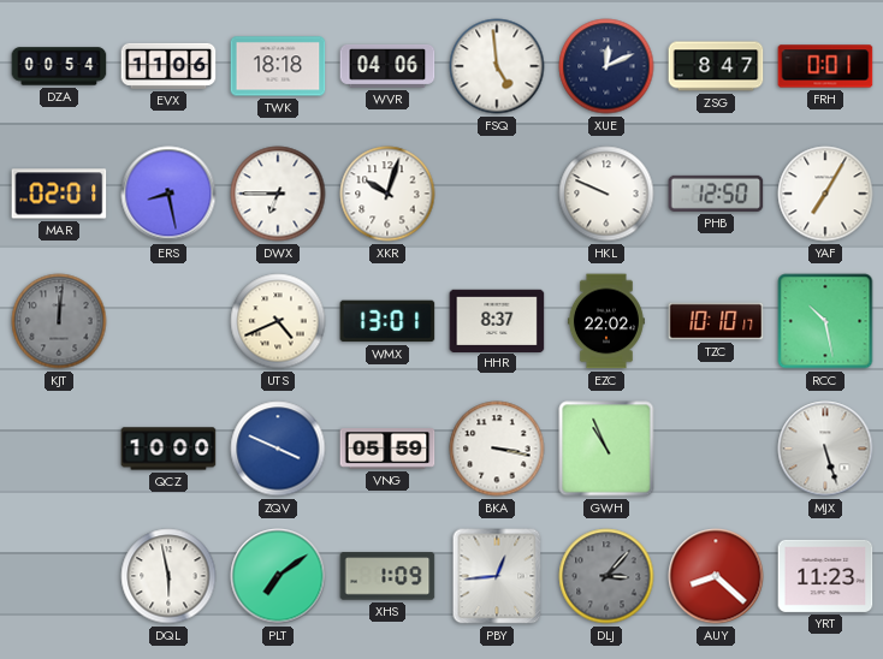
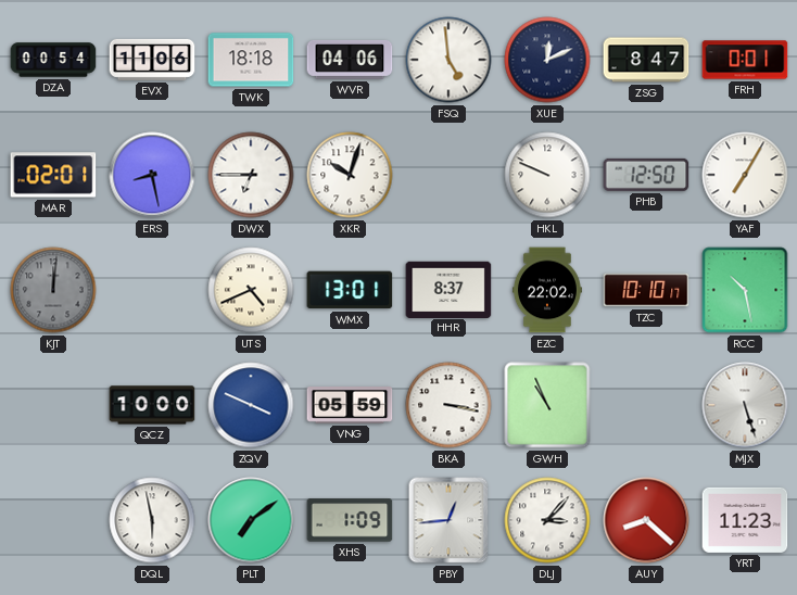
DLJ dial: grey -> white (547, 520)
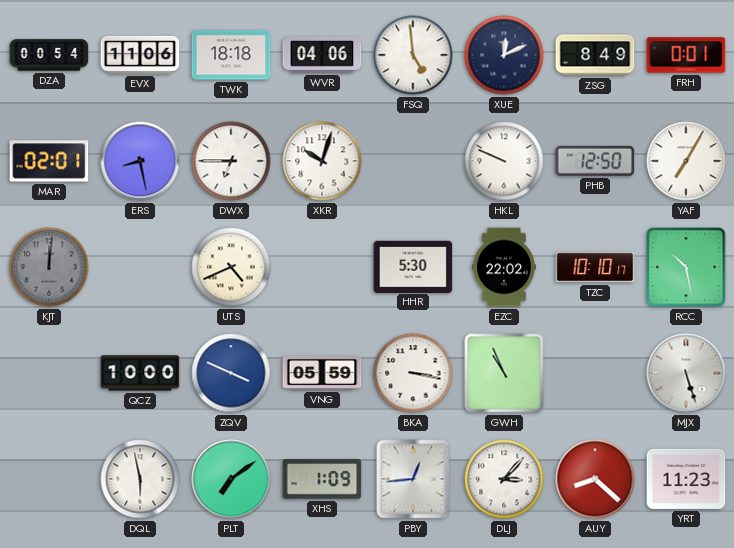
ZSG: 8:47 -> 8:49 (595, 55)
WMX: 13:01 -> none (350, 290)
HHR: 8:37 -> 5:30 (413, 266)
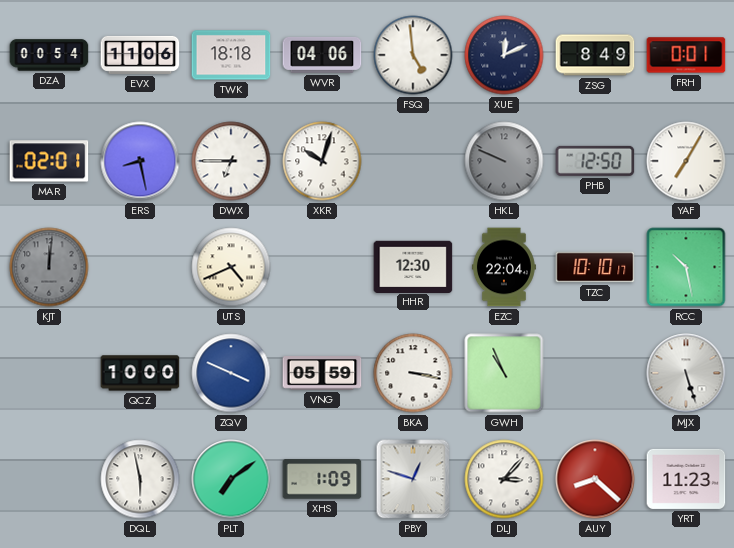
HKL dial: white -> grey (504, 161)
HHR: 5:30 -> 12:30 (413, 266)
EZC: 22:02 -> 22:04 (504, 267)
PBY: 12:44 -> 12:48 (413, 479)
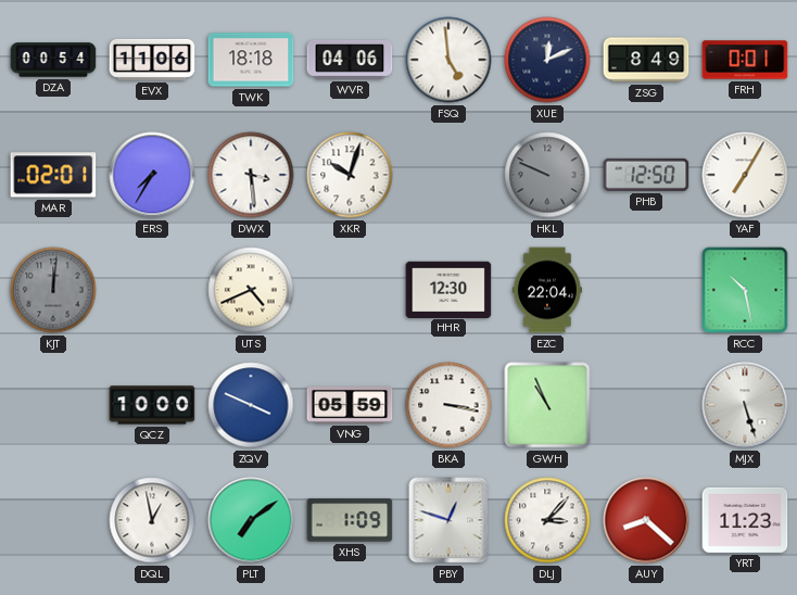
ERS: 8:28 -> 7:35 (152, 175)
DWX: 6:45 -> 3:29 (251, 175)
TZC: 10:10 -> none (595, 267)
DQL: 5:58 -> 12:58 (152, 520)
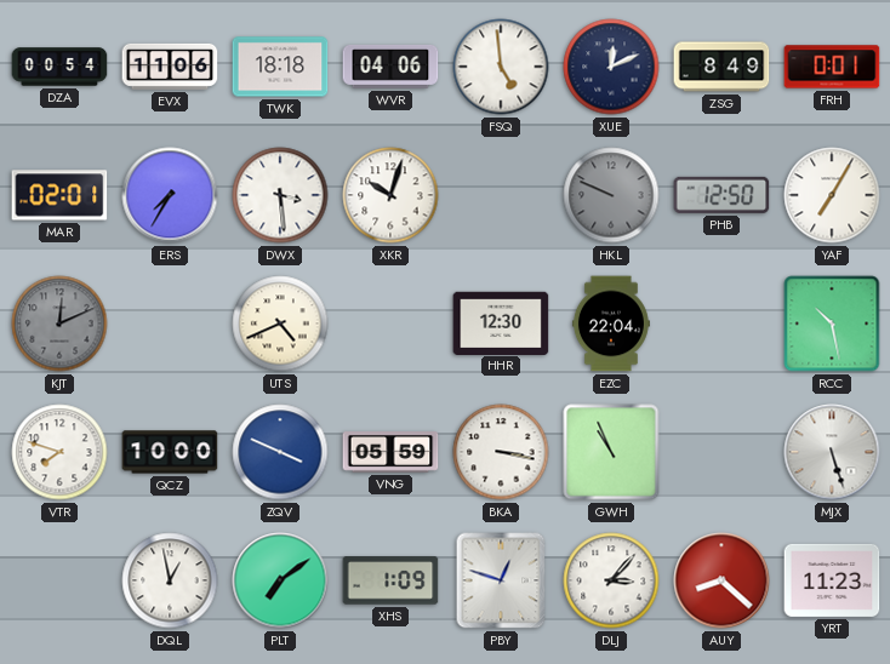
KJT: 12:01 -> 12:11 (59, 324)
VTR: none -> 7:48 (59, 452)
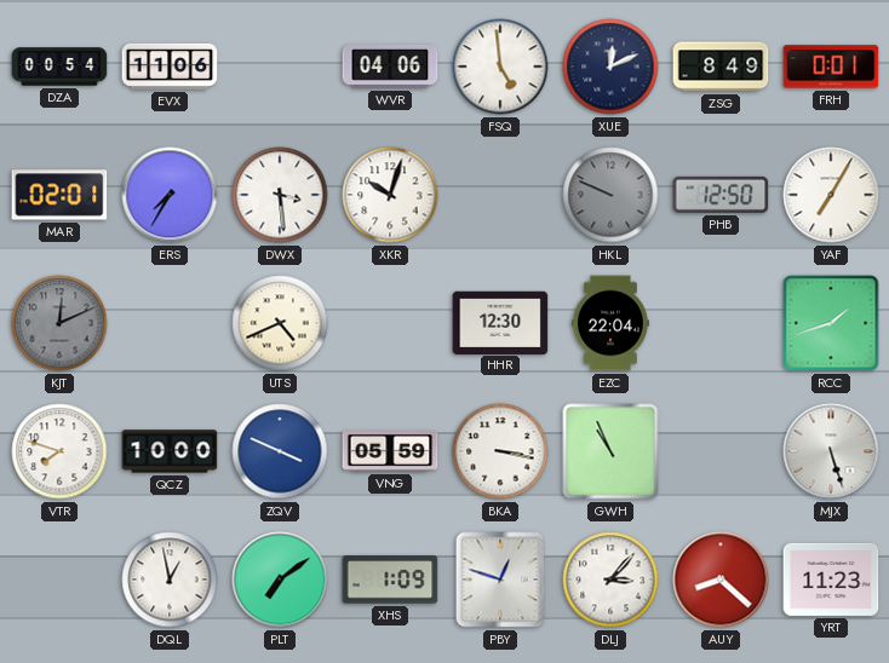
TWK: 18:18 -> none (280, 67)
RCC: 10:28 -> 1:42 (831, 323)
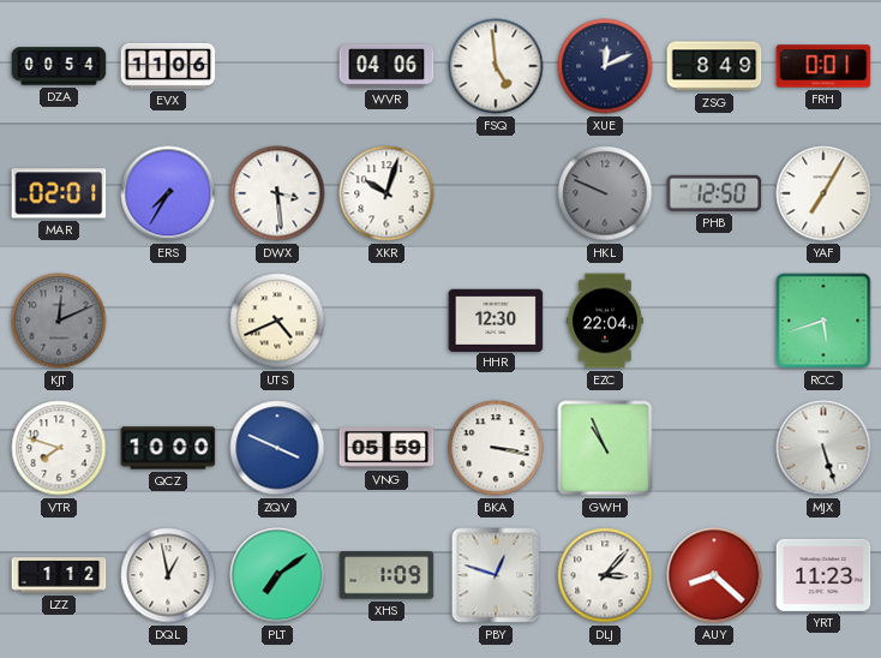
RCC: 1:42 -> 5:42 (823, 321)
LZZ: none -> 1:12 (59, 575)
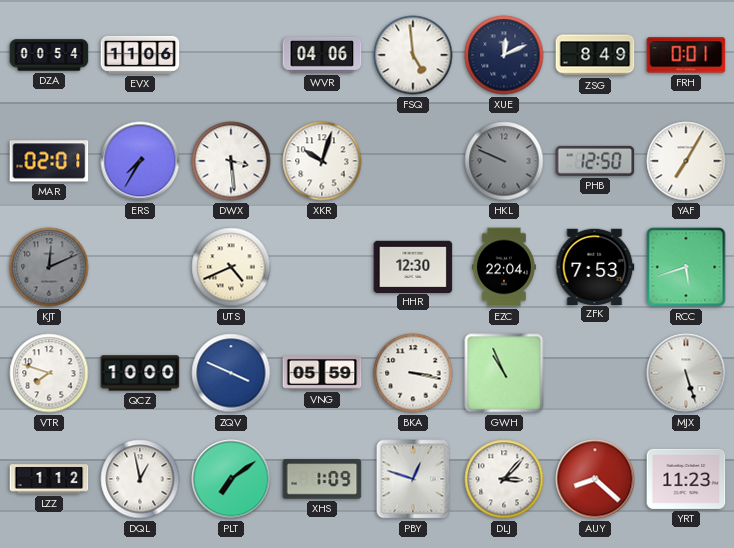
ZFK: none -> 7:53 (595, 266)
